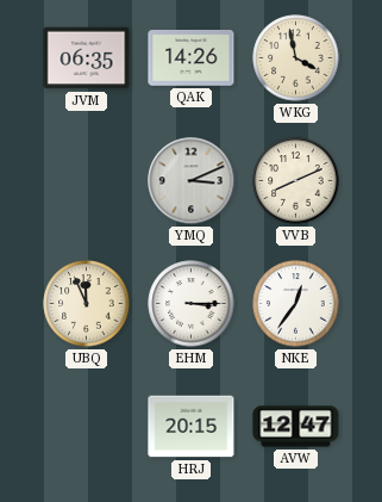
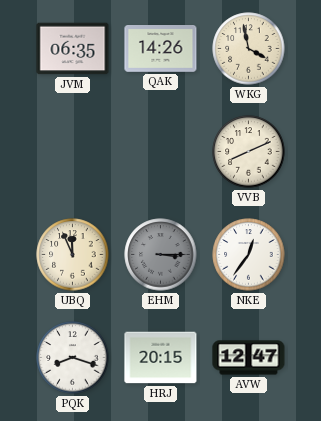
YMQ: 3:11 -> none (192, 181)
EHM dial: white -> grey (161, 255)
PQK: none -> 8:18 (73, 358)
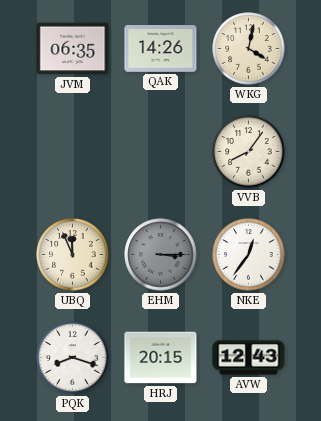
WKG: 3:58 -> 4:02 (249, 49)
VVB: 8:11 -> 8:06 (249, 152)
AVW: 12:47 -> 12:43 (249, 358)
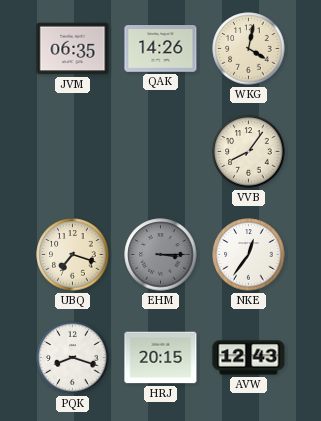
UBQ: 11:56 -> 7:18 (73, 255)
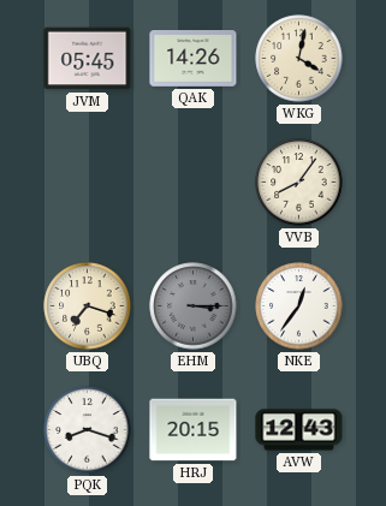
JVM: 06:35 -> 05:45 (88, 59)
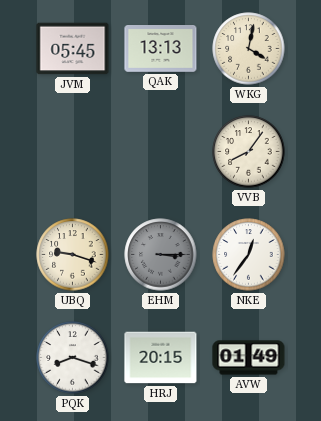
QAK: 14:26 -> 13:13 (161, 49)
UBQ: 7:18 -> 9:18 (73, 255)
AVW: 12:43 -> 01:49 (249, 358)
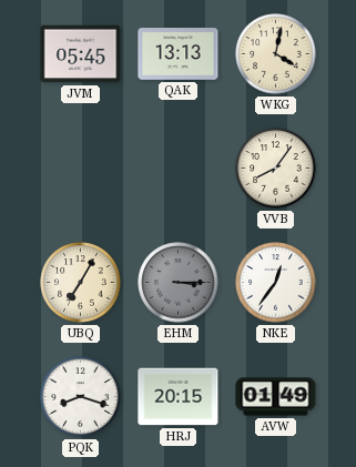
UBQ: 9:18 -> 7:05 (81, 283)
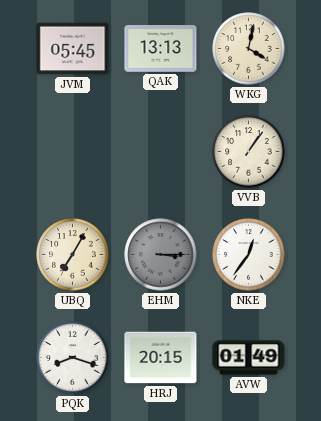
VVB: 8:06 -> 1:06 (249, 152)
